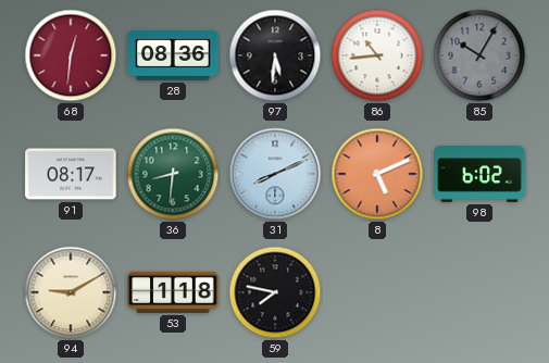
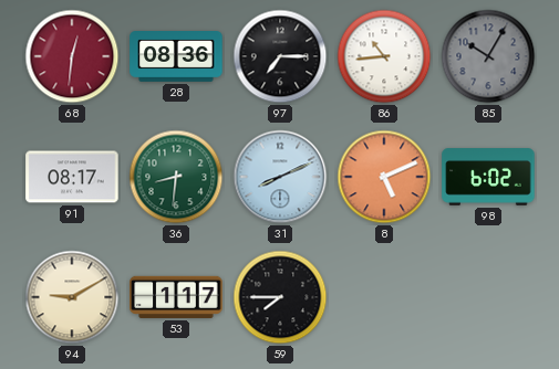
97: 5:31 -> 7:15 (280, 56)
53: 1:18 -> 1:17 (176, 297)
59: 7:47 -> 7:45 (280, 297)
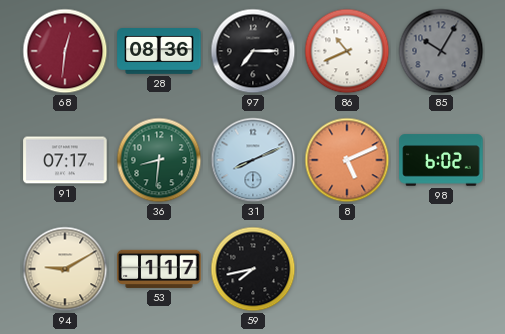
86: 10:44 -> 10:41 (347, 51)
91: 08:17 -> 07:17 (65, 160)
59: 7:45 -> 7:43 (253, 269)
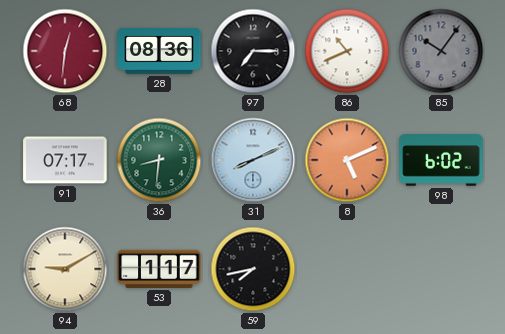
85: 10:05 -> 10:06 (441, 51)
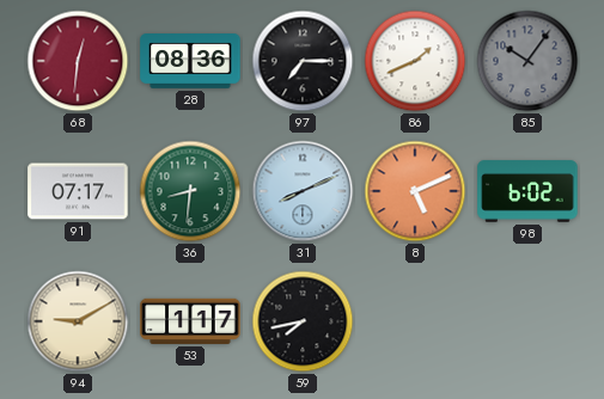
86: 10:41 -> 1:41 (415, 61)
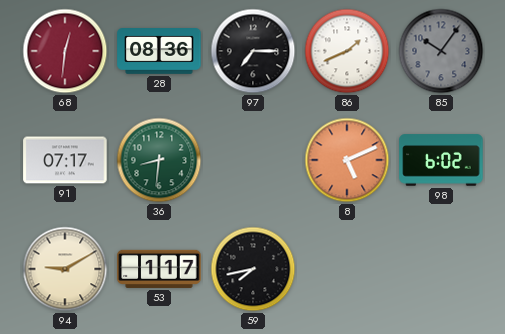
31: 8:11 -> none (303, 191)
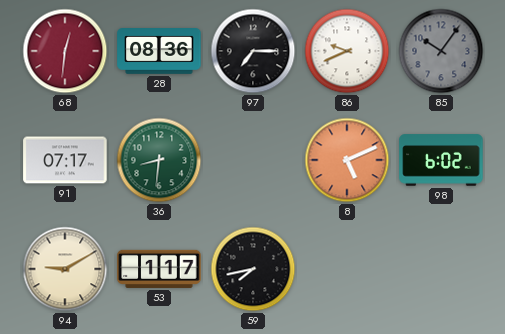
86: 1:41 -> 9:41 (347, 51)
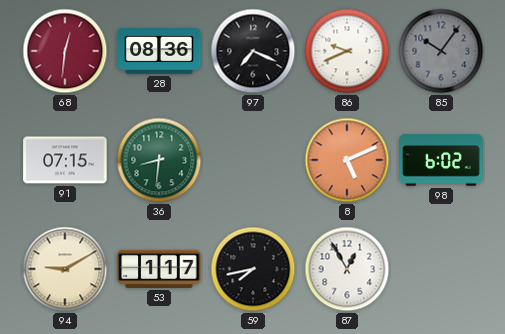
97: 7:15 -> 7:19 (253, 51)
91: 07:17 -> 07:15 (65, 160)
87: none -> 12:55 (347, 269)
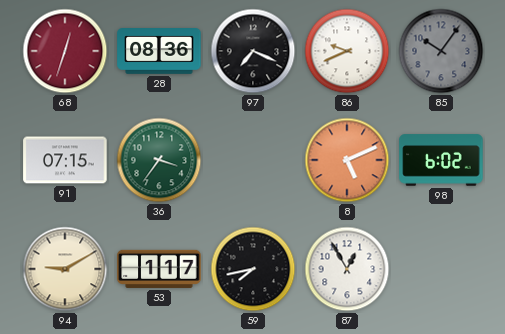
68: 12:31 -> 12:33 (65, 51)
36: 8:31 -> 3:36 (159, 160)
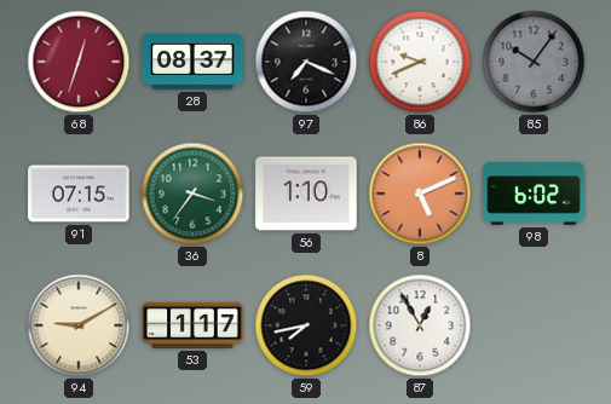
28: 08:36 -> 08:37 (192, 63)
56: none -> 1:10 (306, 194)
